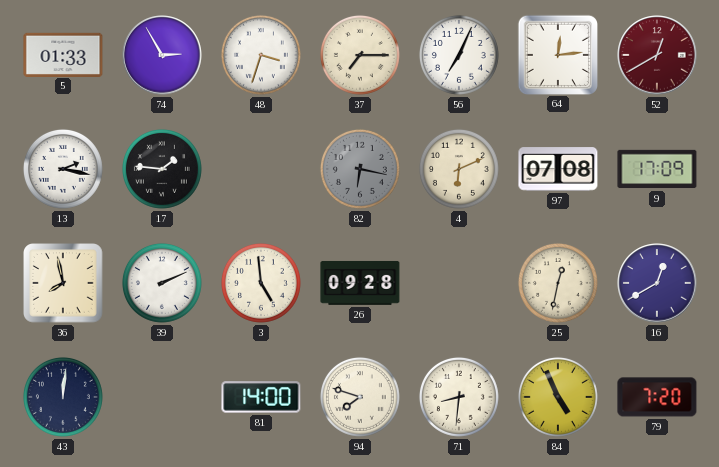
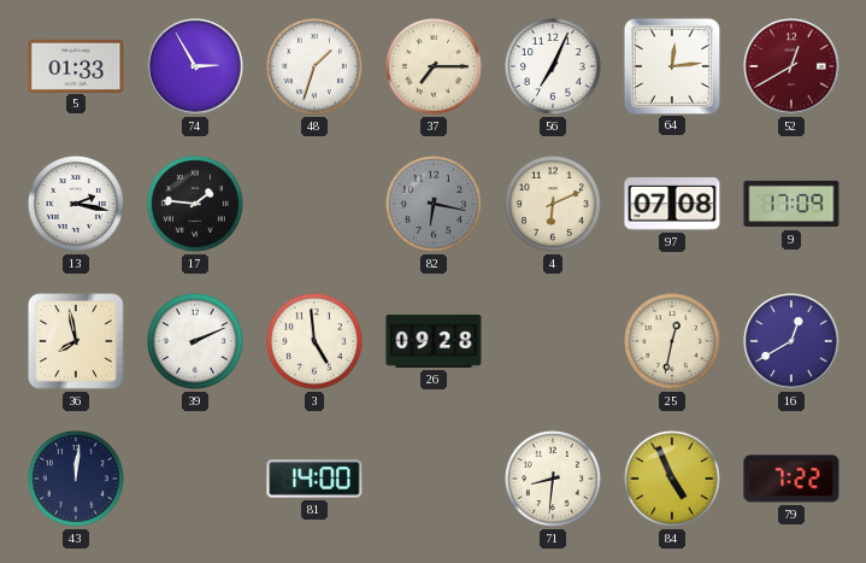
48: 3:33 -> 1:33 (314, 66)
94: 7:48 -> none (360, 397)
79: 7:20 -> 7:22 (791, 479)
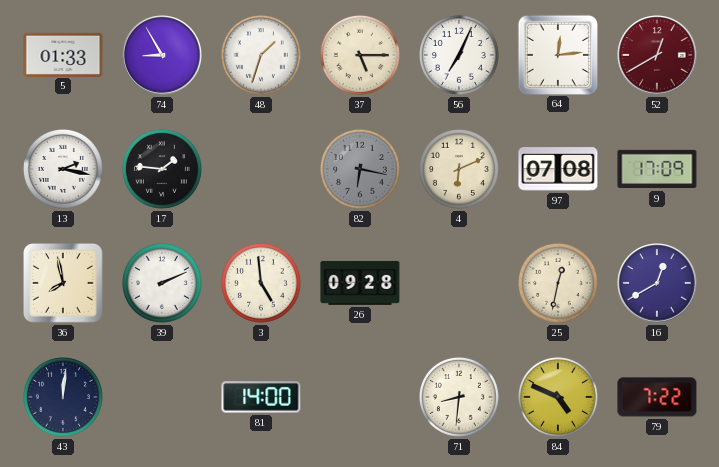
74: 2:55 -> 8:55 (162, 55)
37: 7:15 -> 5:15 (360, 55)
84: 4:56 -> 4:49 (558, 397)
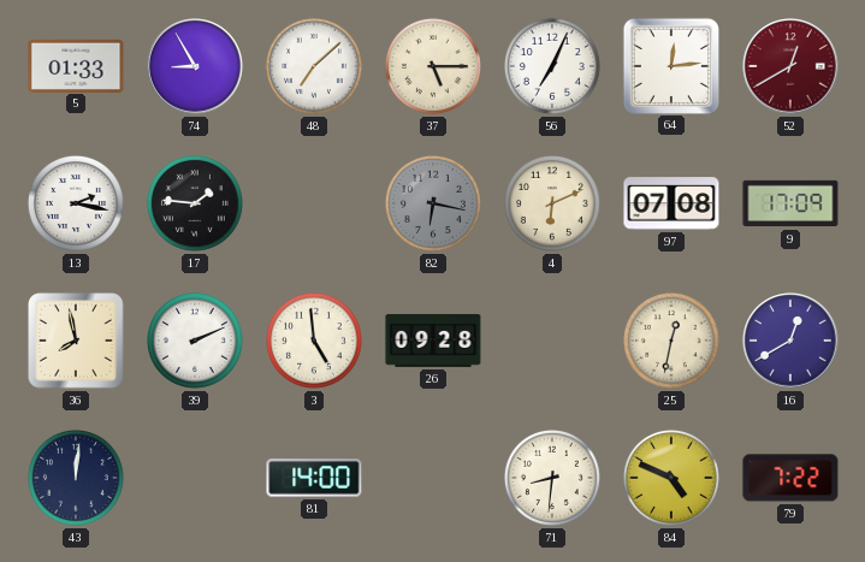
48: 1:33 -> 7:08 (314, 66)
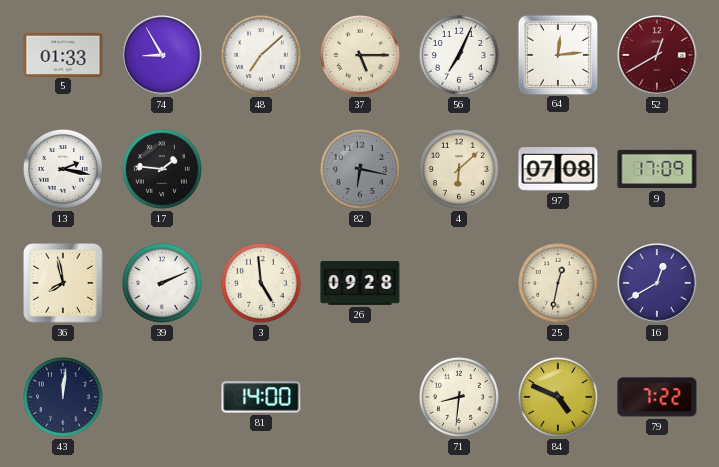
4: 6:11 -> 6:08 (459, 169)
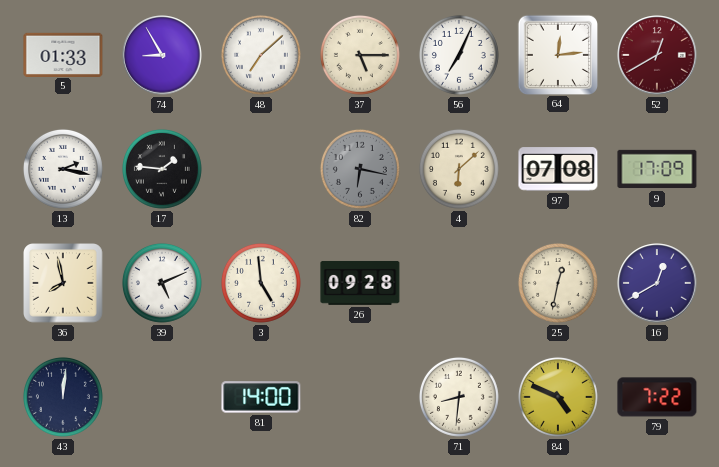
39: 2:11 -> 5:11 (162, 283)
